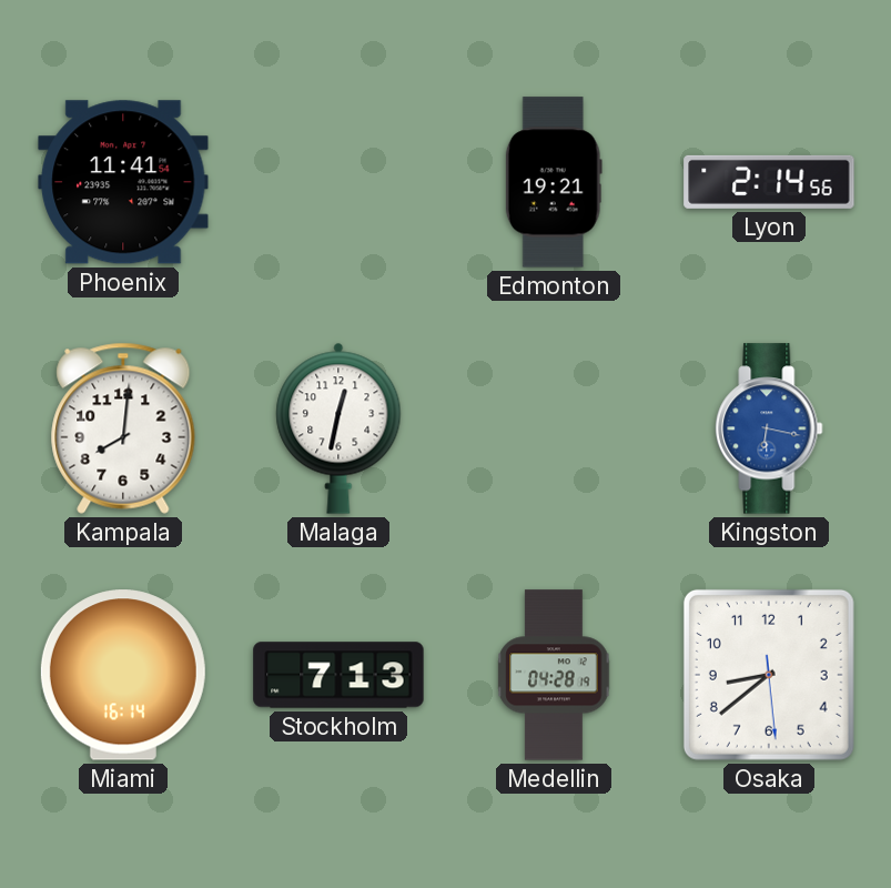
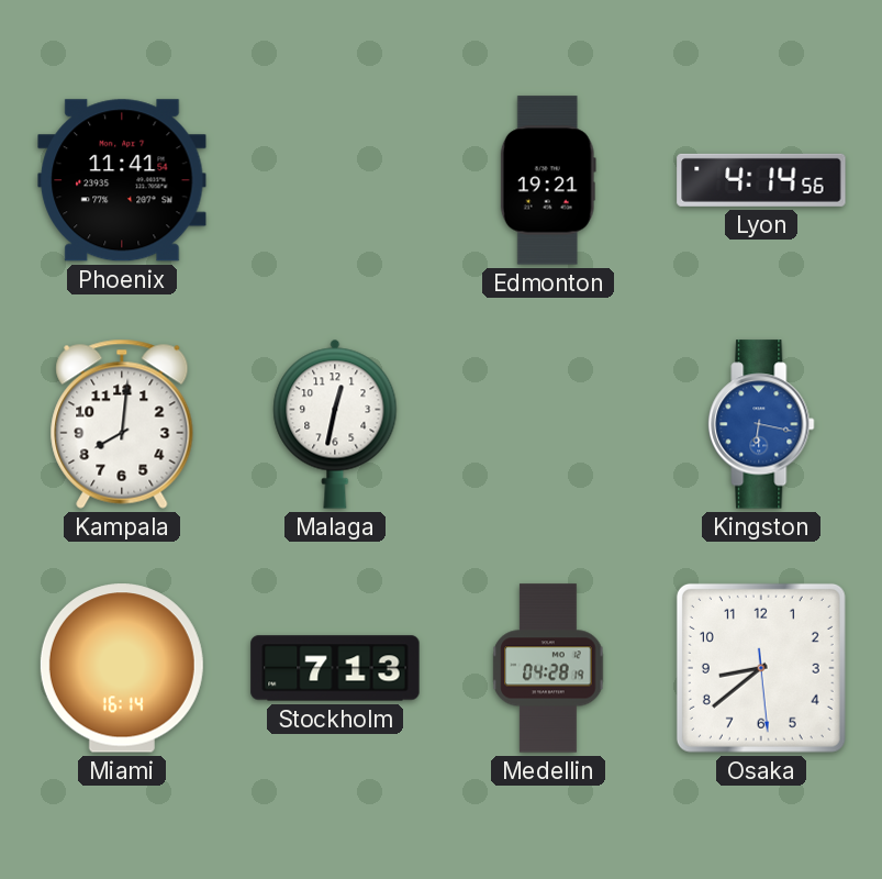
Lyon: 2:14 -> 4:14 (761, 180)
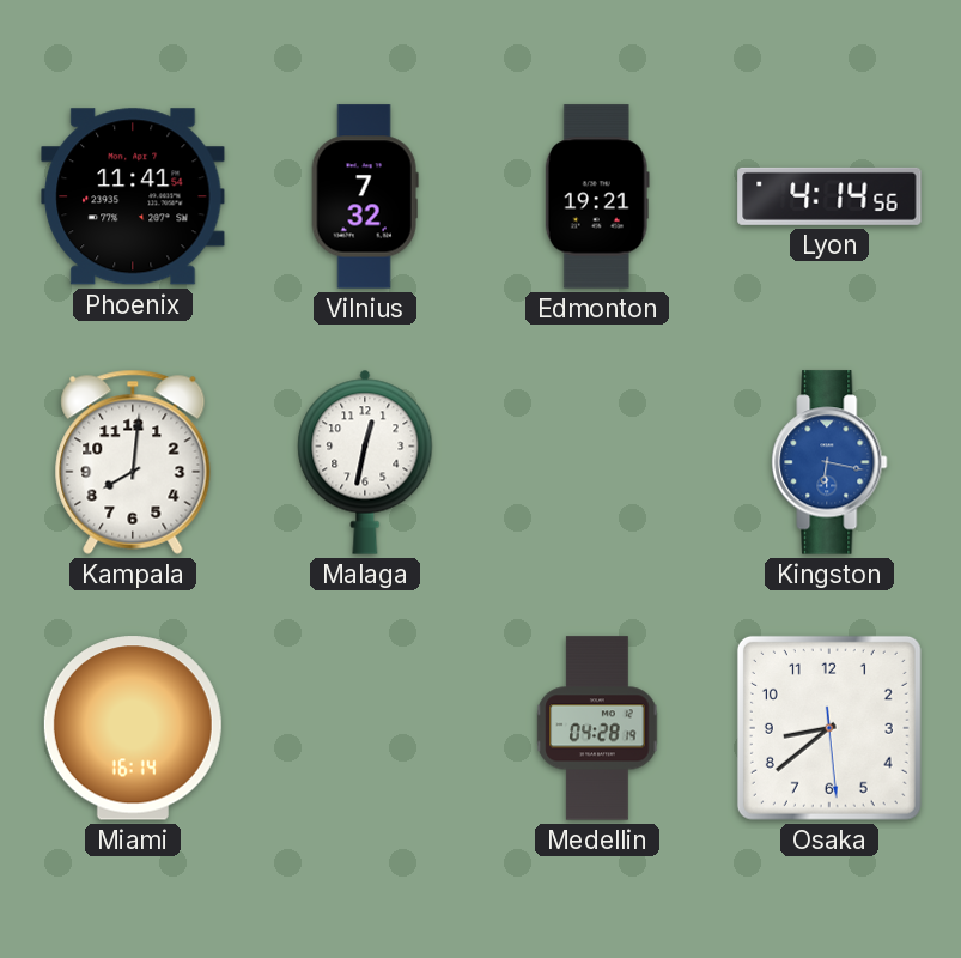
Vilnius: none -> 7:32 (365, 196)
Stockholm: 7:13 -> none (335, 668)
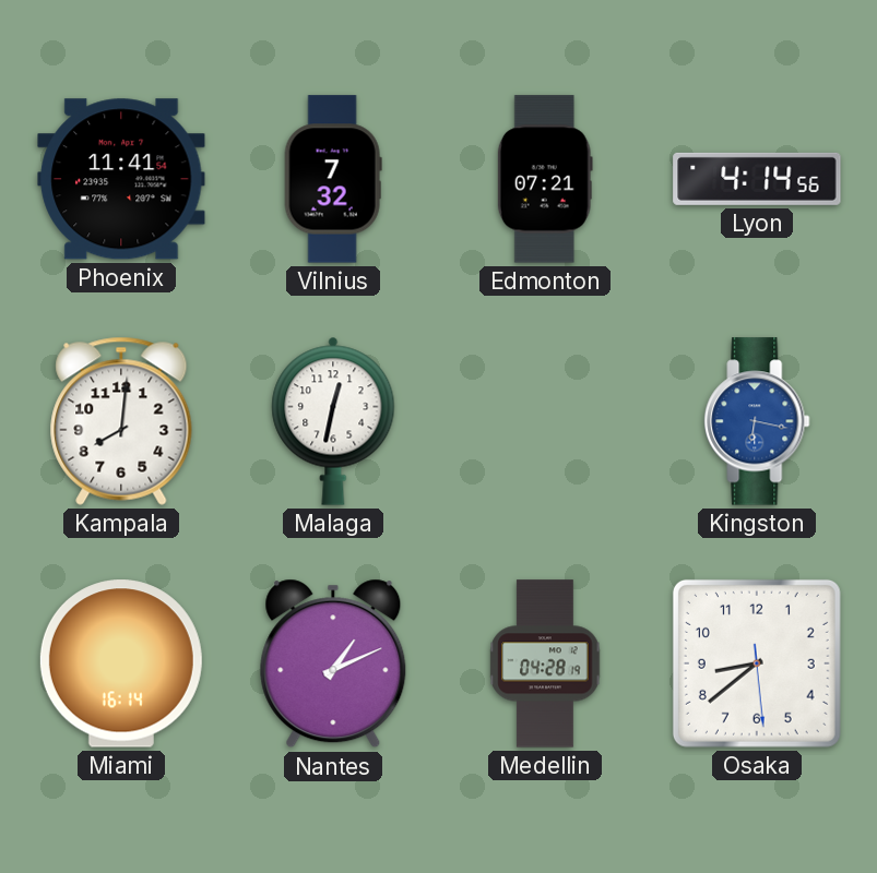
Edmonton: 19:21 -> 07:21 (545, 179)
Nantes: none -> 1:11 (333, 663)
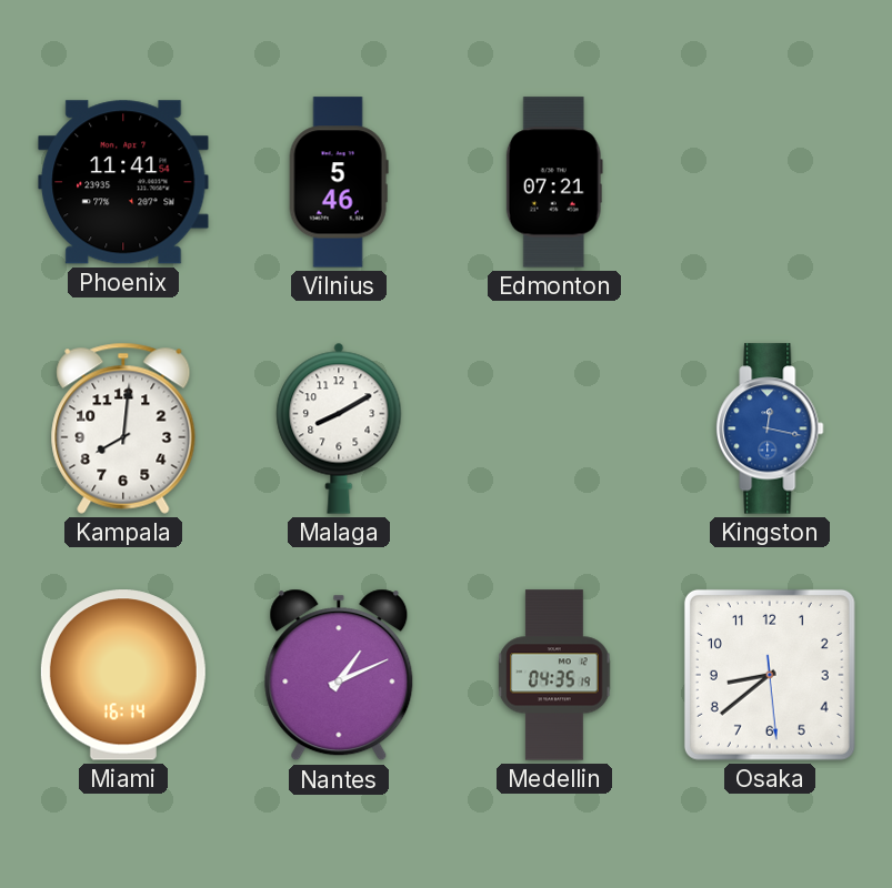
Vilnius: 7:32 -> 5:46 (339, 182)
Lyon: 4:14 -> none (757, 179)
Malaga: 12:32 -> 8:10 (339, 428)
Kingston: 6:17 -> 12:17 (770, 428)
Medellin: 04:28 -> 04:35 (554, 675)
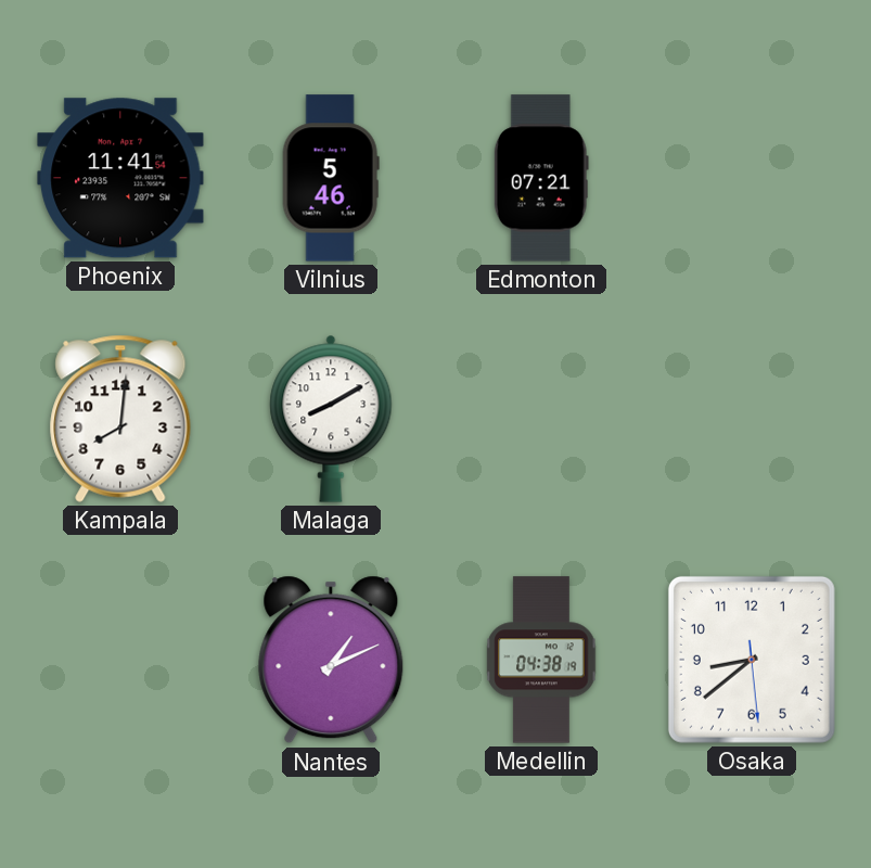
Kingston: 12:17 -> none (770, 428)
Miami: 16:14 -> none (123, 675)
Medellin: 04:35 -> 04:38 (541, 660)
